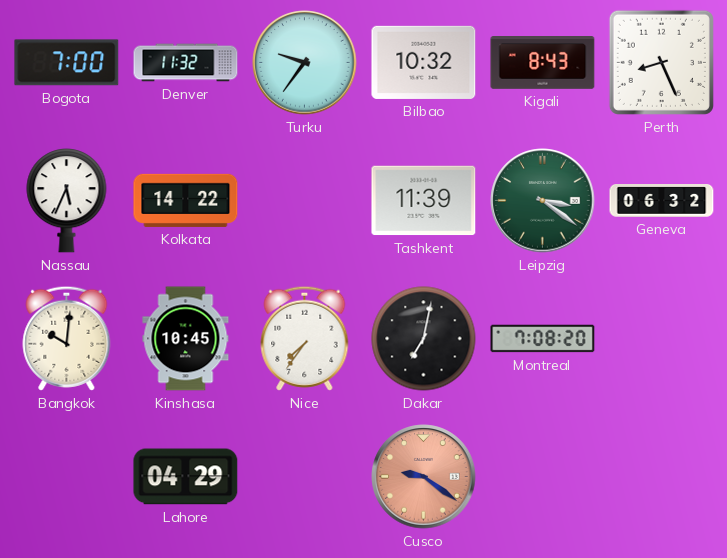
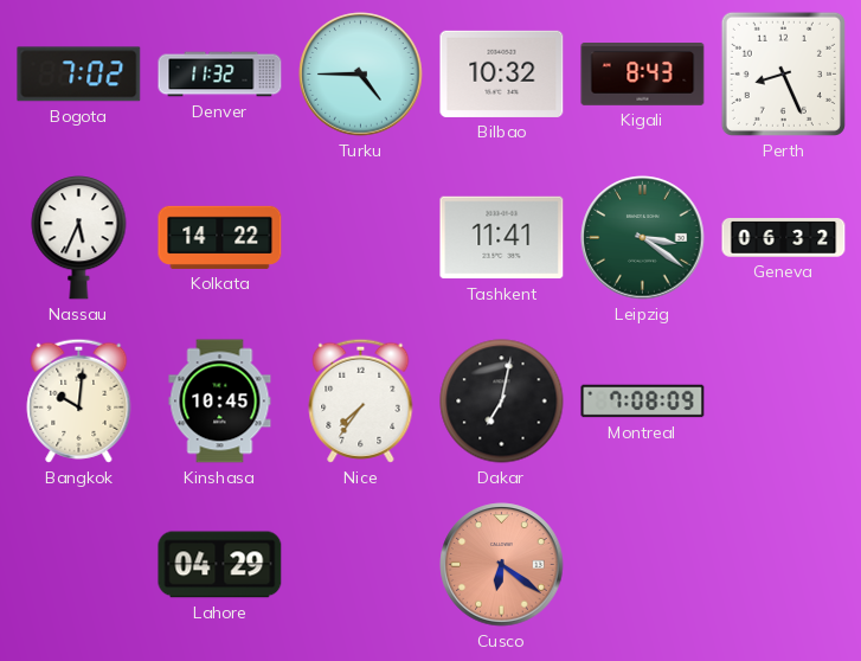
Bogota: 7:00 -> 7:02 (79, 75)
Turku: 9:36 -> 4:45 (361, 75)
Tashkent: 11:39 -> 11:41 (502, 238)
Montreal: 7:08:20 -> 7:08:09 (643, 402)
Cusco: 9:21 -> 6:21 (502, 565)
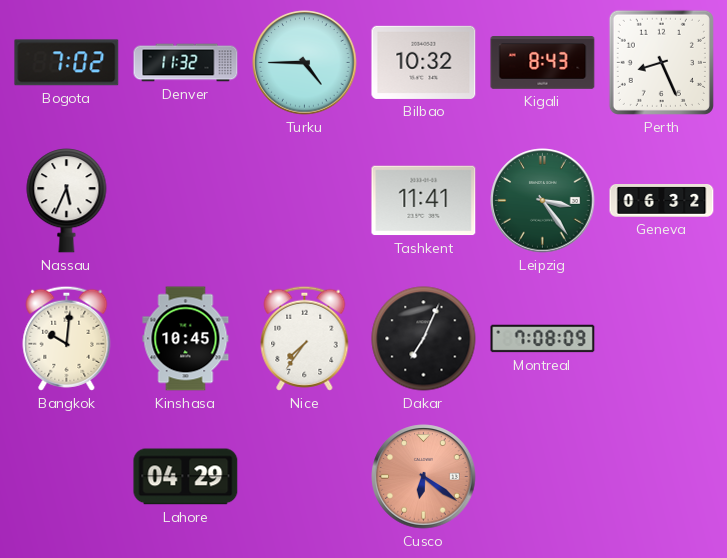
Kolkata: 14:22 -> none (220, 237)
Leipzig: 3:21 -> 3:24 (543, 201)
Dakar: 7:02 -> 7:04 (424, 339)
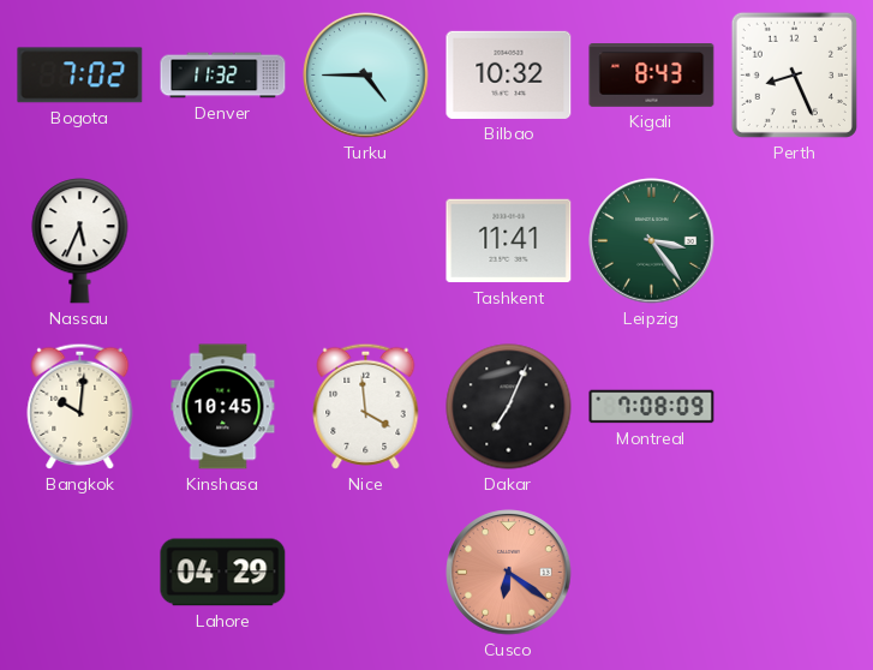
Geneva: 06:32 -> none (662, 201)
Nice: 7:36 -> 3:59 (366, 406)
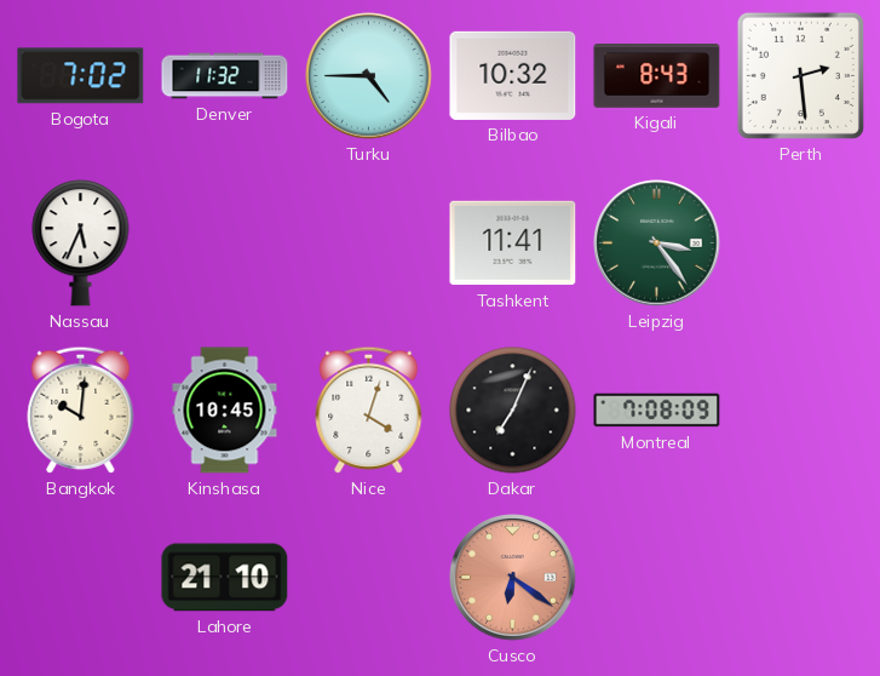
Perth: 8:26 -> 2:29 (800, 75)
Nice: 3:59 -> 4:03 (369, 409)
Lahore: 04:29 -> 21:10 (225, 578)
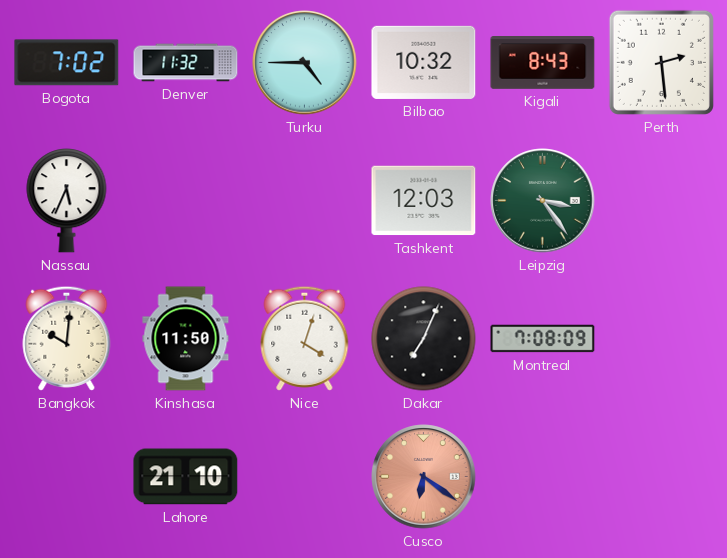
Tashkent: 11:41 -> 12:03 (424, 201)
Kinshasa: 10:45 -> 11:50 (186, 339)
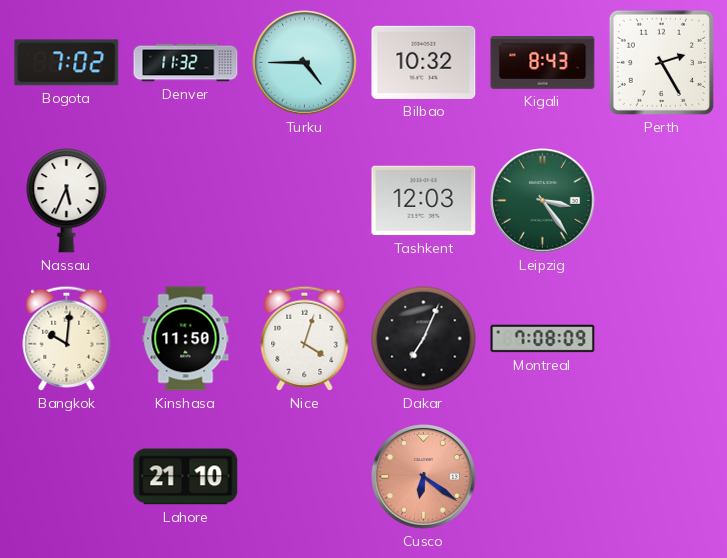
Perth: 2:29 -> 2:25 (661, 62)
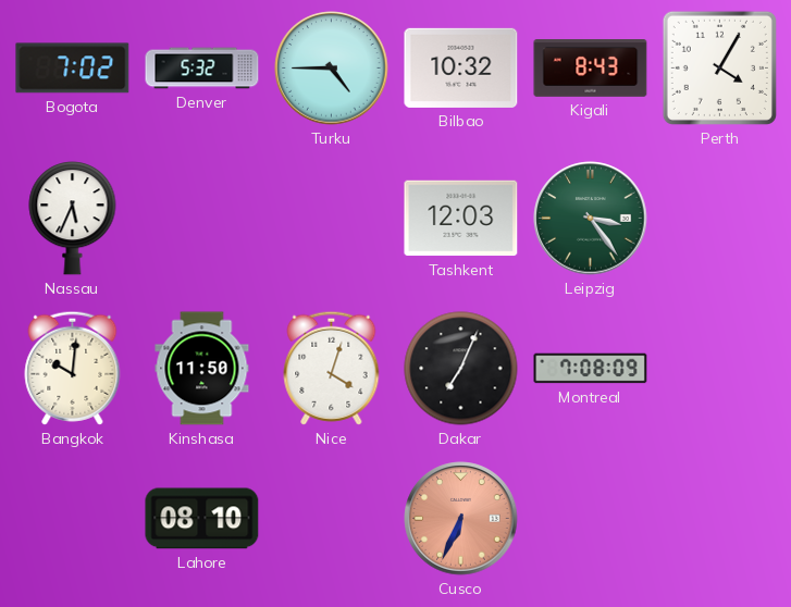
Denver: 11:32 -> 5:32 (202, 69)
Perth: 2:25 -> 4:05 (719, 67)
Lahore: 21:10 -> 08:10 (202, 519)
Cusco: 6:21 -> 6:34 (461, 519)
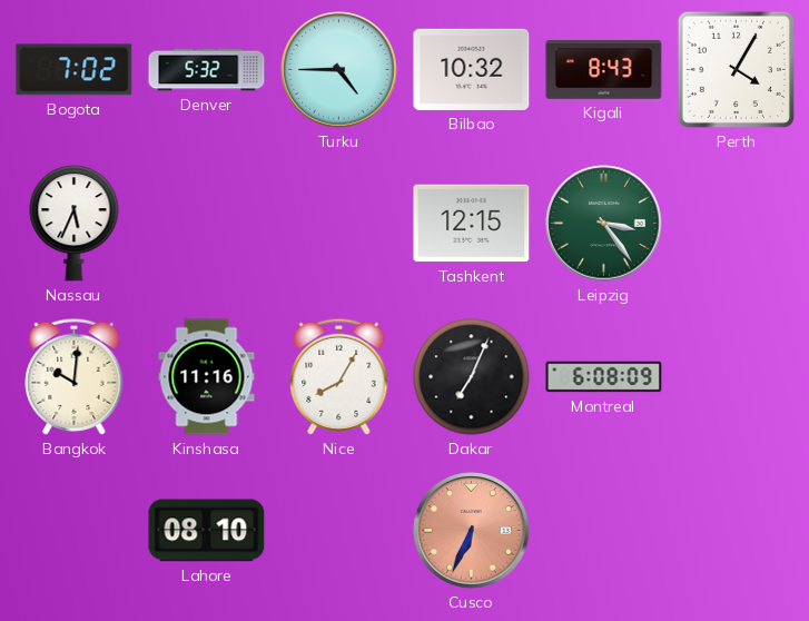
Tashkent: 12:03 -> 12:15 (472, 224)
Kinshasa: 11:50 -> 11:16 (207, 377)
Nice: 4:03 -> 8:05 (339, 376)
Montreal: 7:08 -> 6:08 (604, 377)
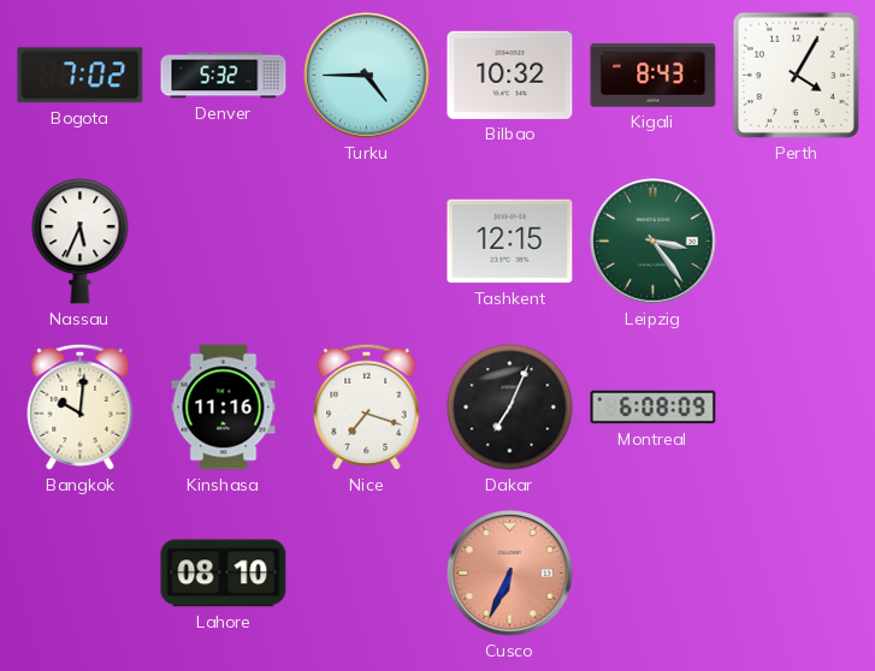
Nice: 8:05 -> 7:18 (367, 406)
